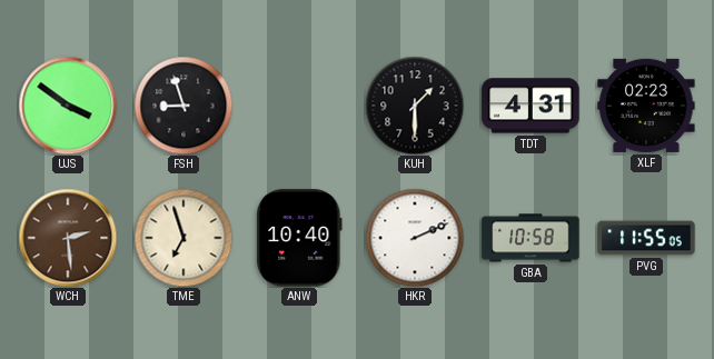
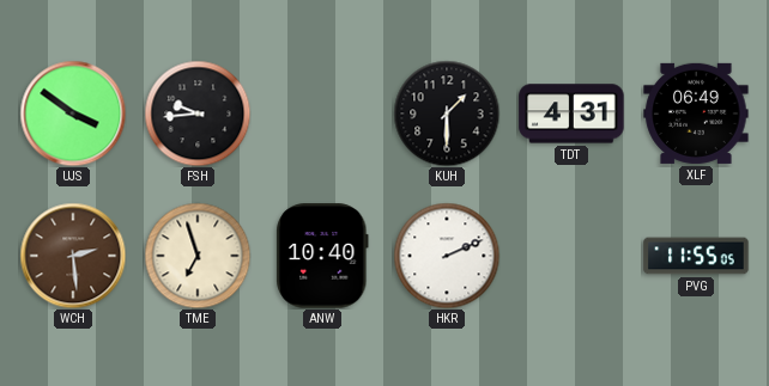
FSH: 8:57 -> 9:44 (198, 114)
XLF: 02:23 -> 06:49 (696, 114)
GBA: 10:58 -> none (530, 238)
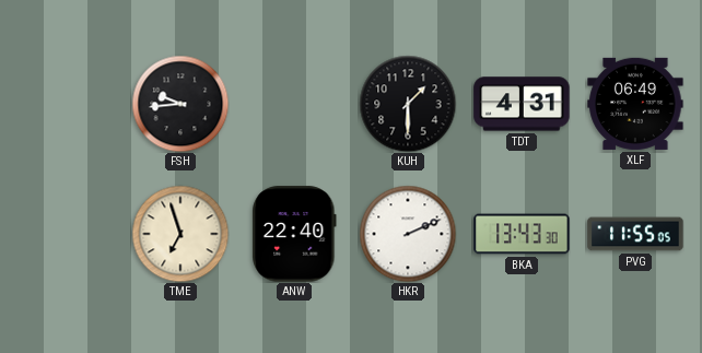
UJS: 3:51 -> none (73, 114)
WCH: 2:29 -> none (73, 256)
ANW: 10:40 -> 22:40 (294, 234)
BKA: none -> 13:43 (522, 234)
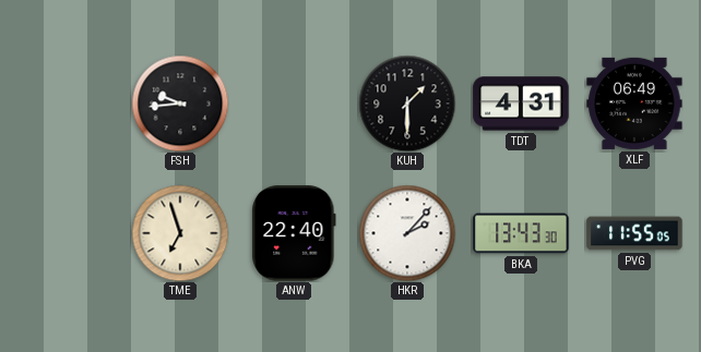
HKR: 2:11 -> 2:07 (407, 233)
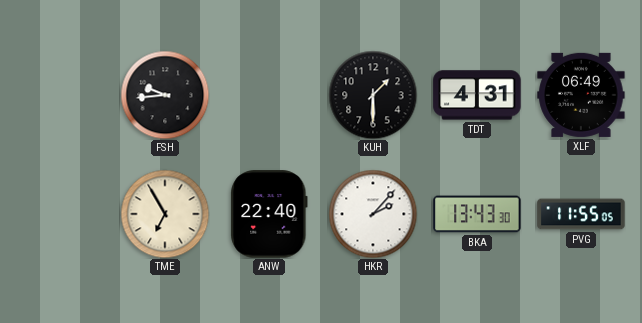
TME: 6:57 -> 6:55 (165, 214)
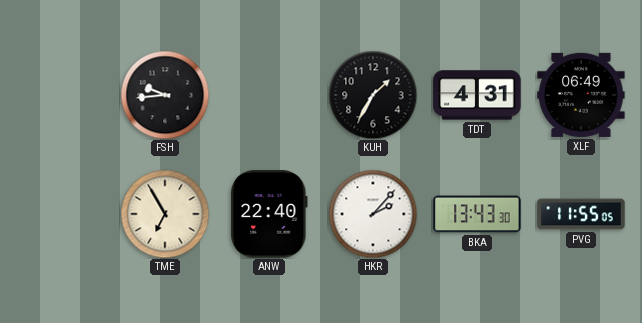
KUH: 1:30 -> 1:35 (373, 95)
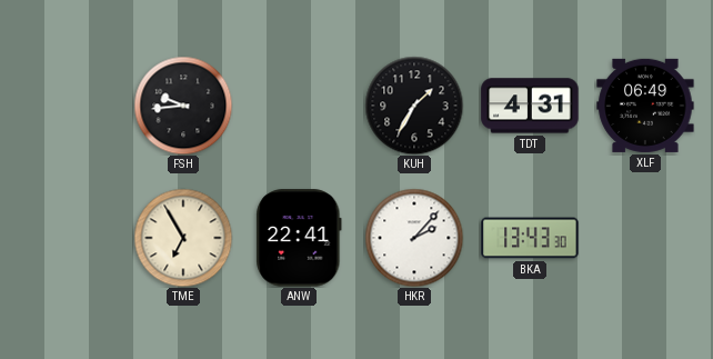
ANW: 22:40 -> 22:41 (299, 238)
PVG: 11:55 -> none (581, 214)
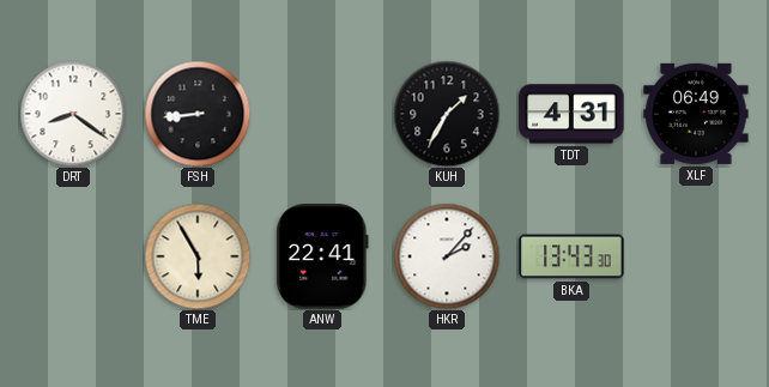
DRT: none -> 8:21 (73, 114)
FSH: 9:44 -> 8:44 (198, 114)
TME: 6:55 -> 5:55 (198, 256)
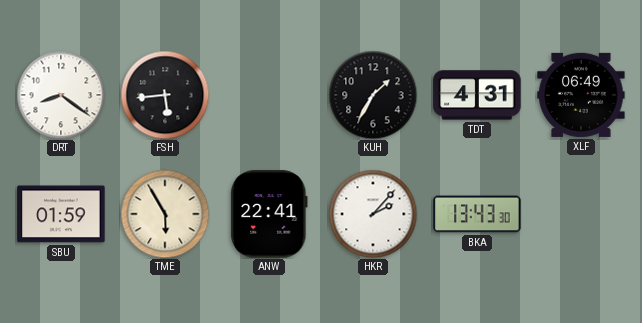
FSH: 8:44 -> 5:44 (165, 95)
SBU: none -> 01:59 (61, 214)
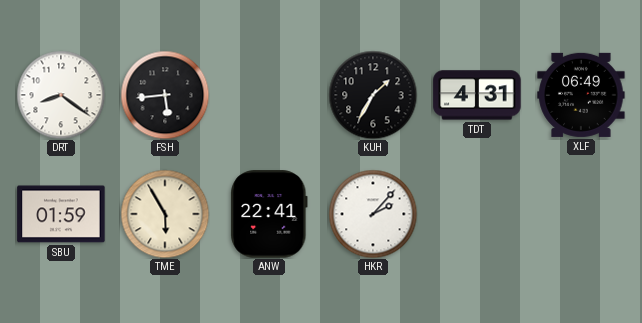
BKA: 13:43 -> none (477, 214)
